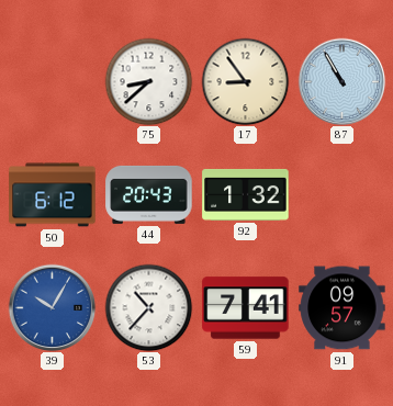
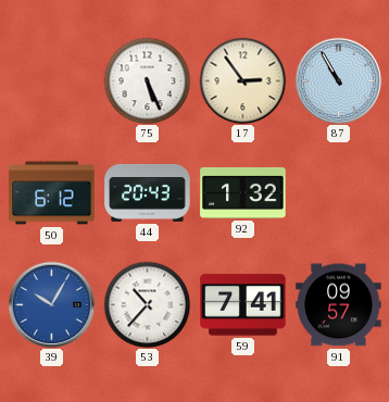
75: 8:38 -> 5:26 (147, 80)
17: 8:54 -> 2:54 (242, 80)
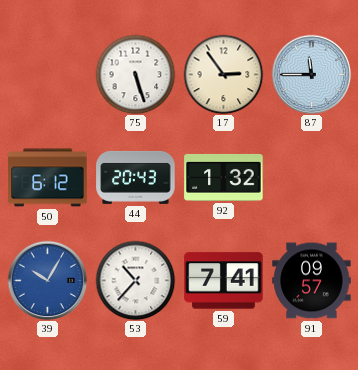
75: 5:26 -> 5:27 (135, 74)
87: 10:55 -> 11:45 (311, 74)
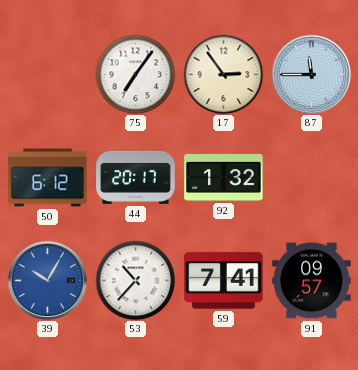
75: 5:27 -> 7:06 (135, 74)
44: 20:43 -> 20:17 (136, 177)
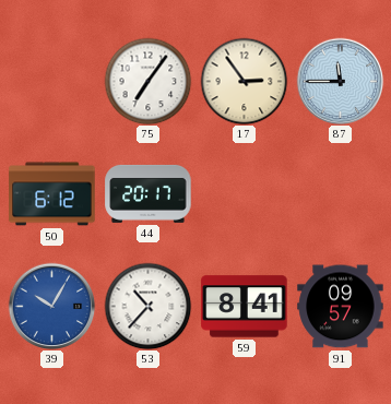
92: 1:32 -> none (224, 177)
59: 7:41 -> 8:41 (245, 307)
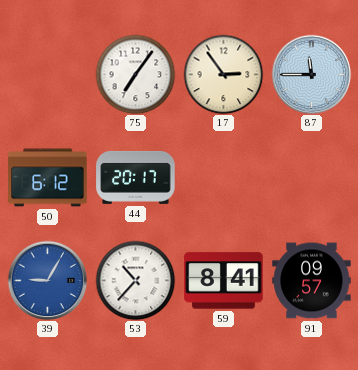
39: 10:05 -> 9:05 (47, 280)
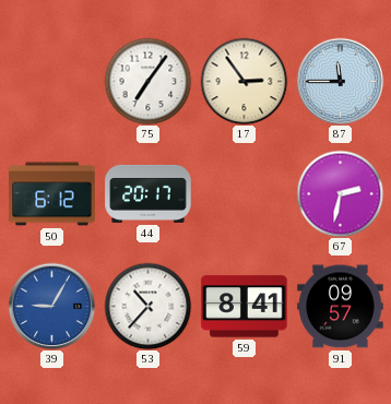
67: none -> 2:32 (340, 193)
